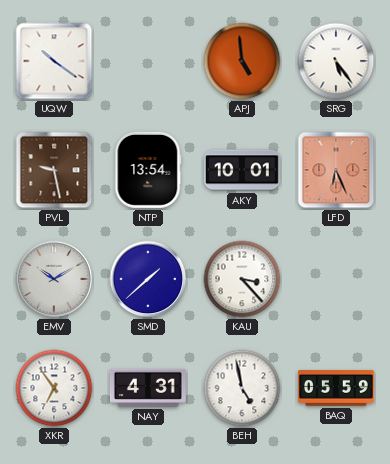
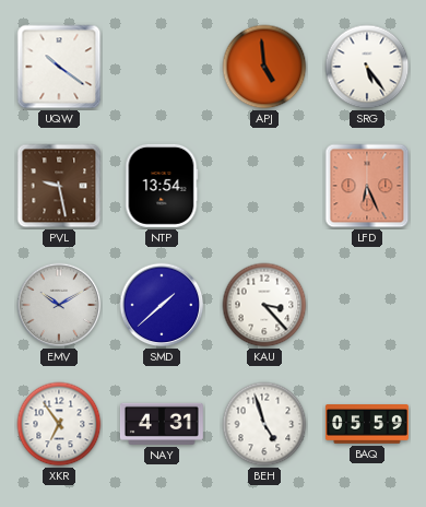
AKY: 10:01 -> none (242, 170)
BEH: 4:58 -> 4:57 (264, 424)
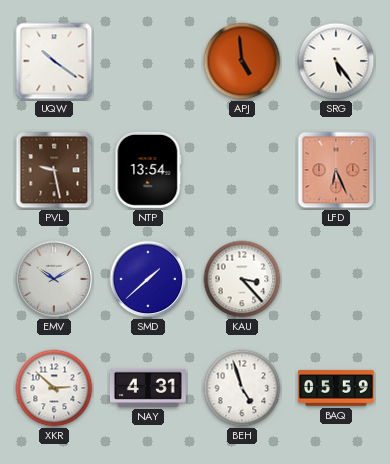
XKR: 6:54 -> 2:52 (54, 388)
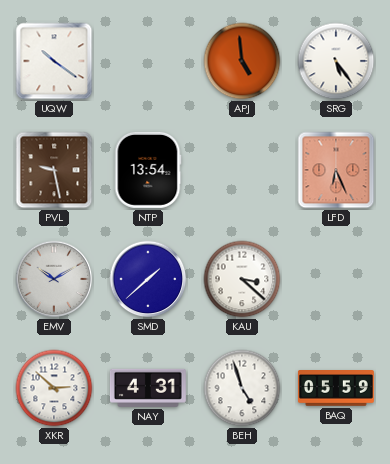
KAU: 3:23 -> 3:22 (242, 279)
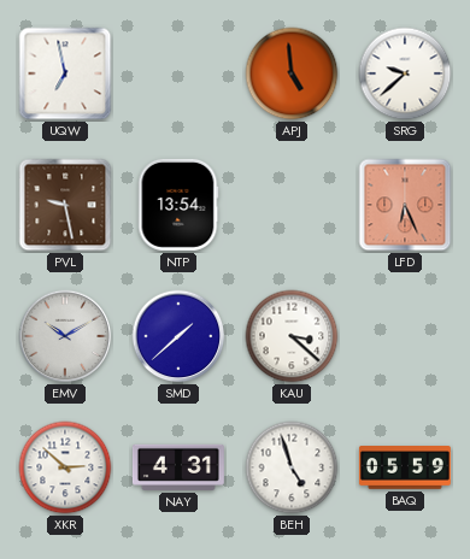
UQW: 10:21 -> 6:58 (65, 73)
SRG: 5:24 -> 9:38 (405, 73)
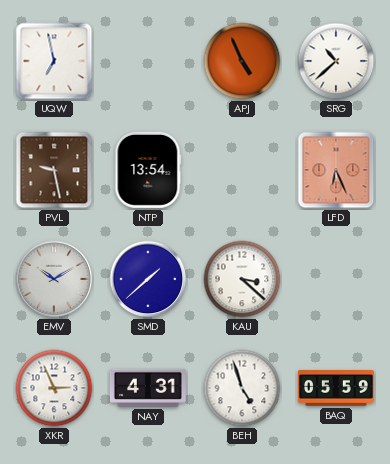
APJ: 4:59 -> 4:56 (242, 61)
SRG: 9:38 -> 10:38 (336, 61)
XKR: 2:52 -> 2:56 (54, 388)
